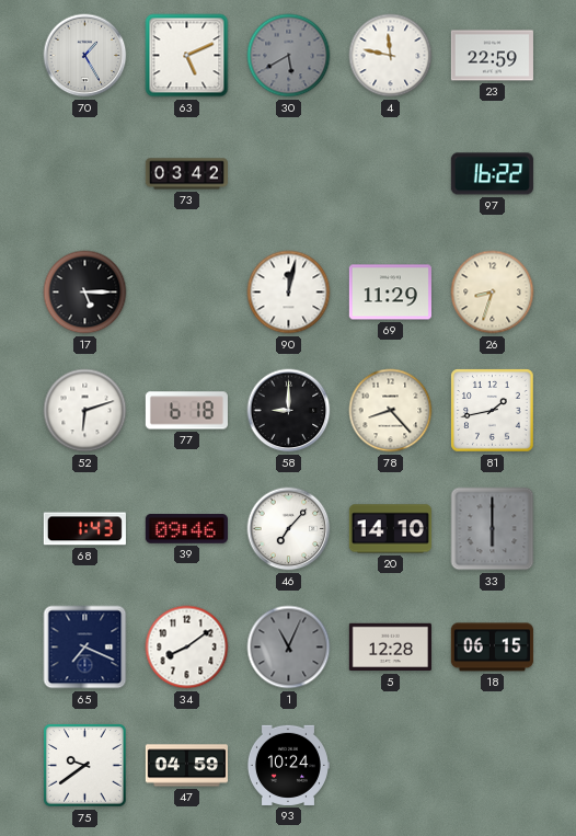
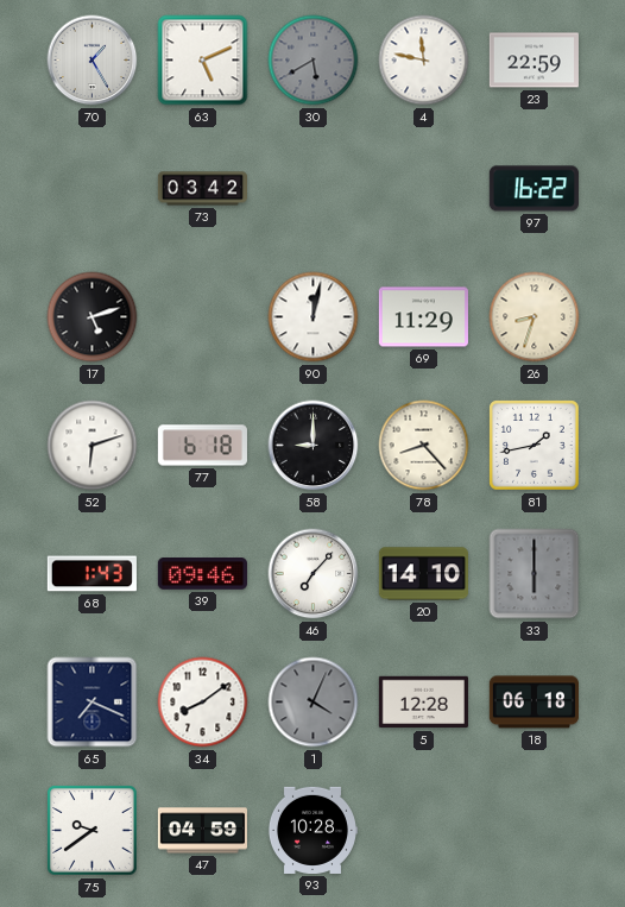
17: 5:15 -> 5:12 (93, 317)
1: 11:04 -> 4:04 (314, 703)
18: 06:15 -> 06:18 (534, 703)
93: 10:24 -> 10:28 (312, 830)
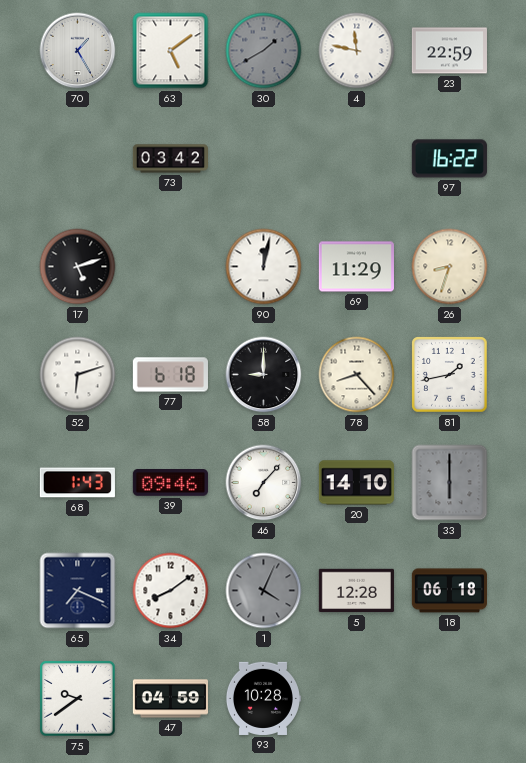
63: 5:11 -> 5:09 (171, 51)
30: 5:40 -> 1:40 (264, 51)
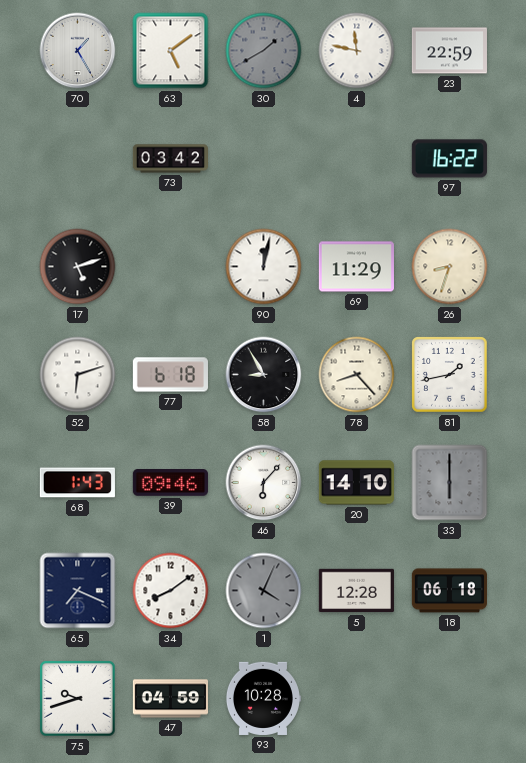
58: 9:00 -> 8:55 (264, 375)
46: 7:07 -> 6:07 (264, 483)
75: 9:39 -> 9:42 (78, 699)
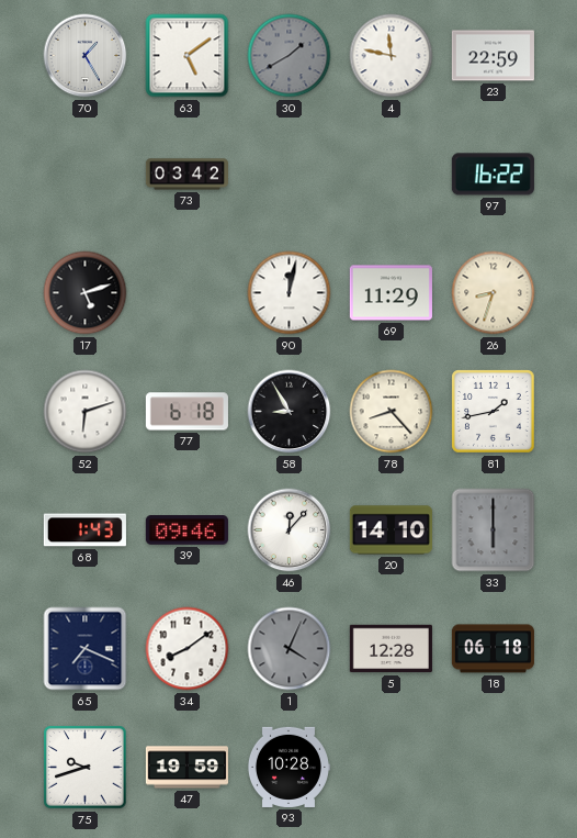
46: 6:07 -> 12:07 (290, 530)
47: 04:59 -> 19:59 (186, 768)
